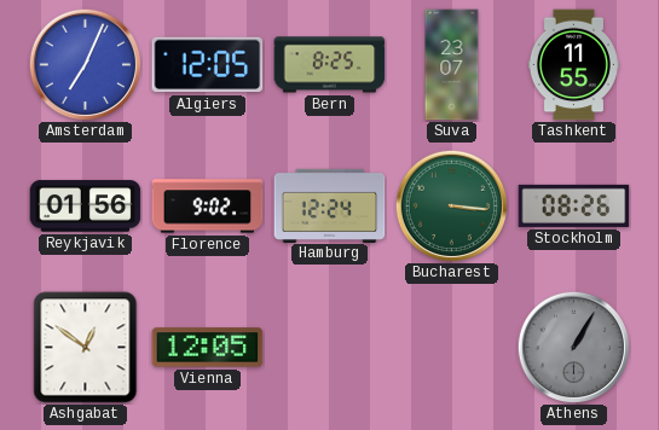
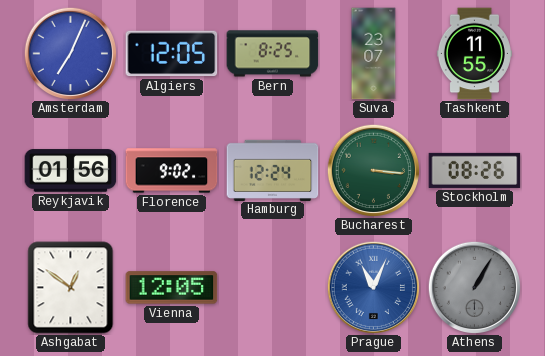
Prague: none -> 11:04 (373, 287)
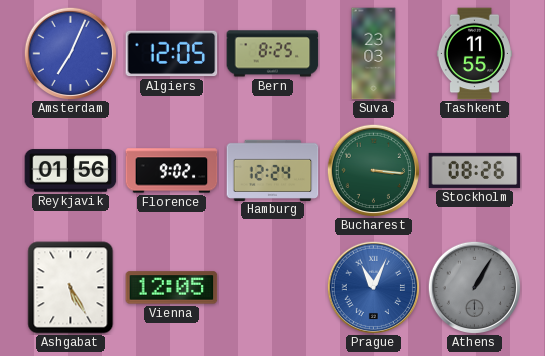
Suva: 23:07 -> 23:03 (374, 54)
Ashgabat: 12:51 -> 5:25 (71, 288)
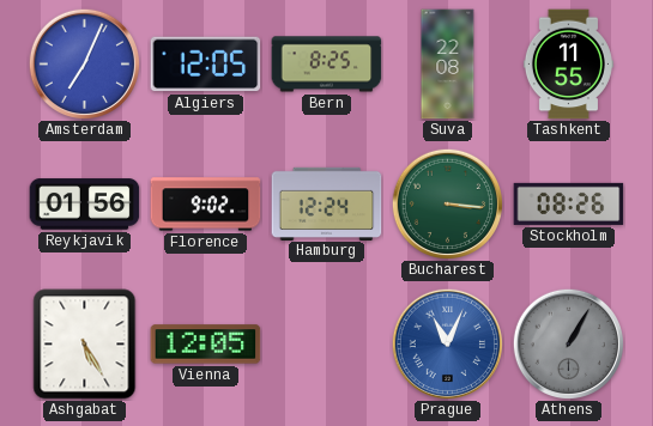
Suva: 23:03 -> 22:08 (448, 65)
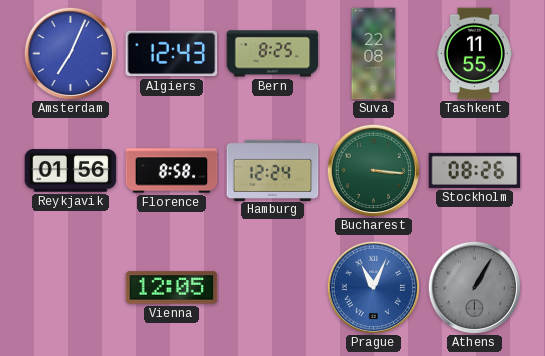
Algiers: 12:05 -> 12:43 (172, 54)
Florence: 9:02 -> 8:58 (172, 171)
Ashgabat: 5:25 -> none (85, 345)
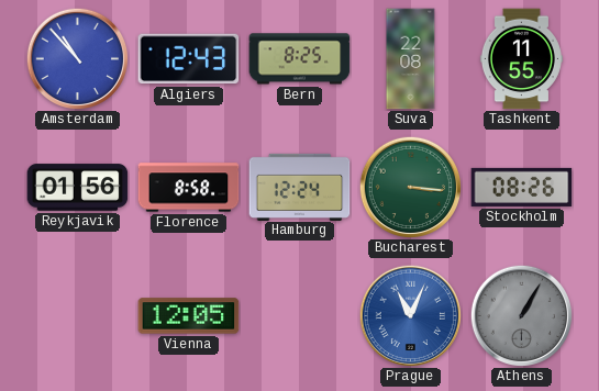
Amsterdam: 7:04 -> 10:53 (77, 58)
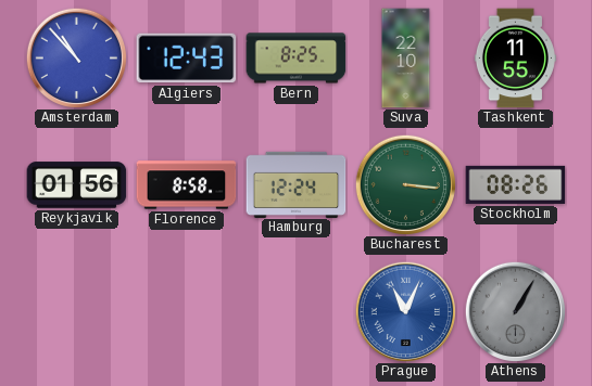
Suva: 22:08 -> 22:10 (406, 59)
Vienna: 12:05 -> none (189, 316)
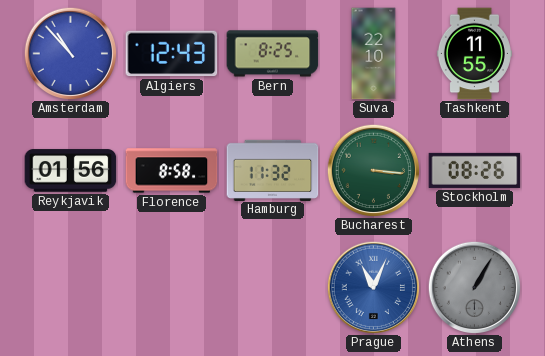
Hamburg: 12:24 -> 11:32 (273, 170)
